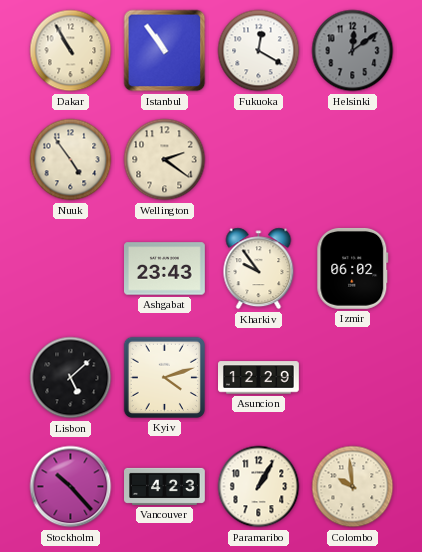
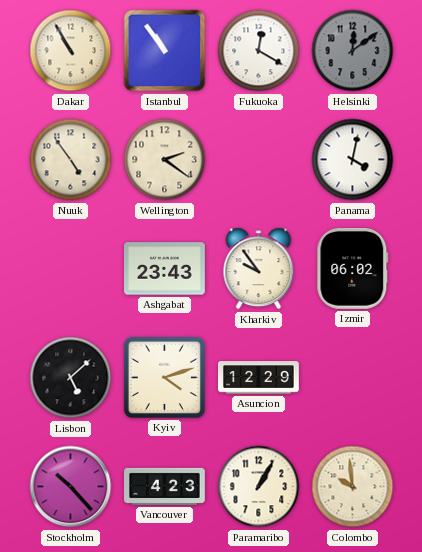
Panama: none -> 4:02 (353, 160)
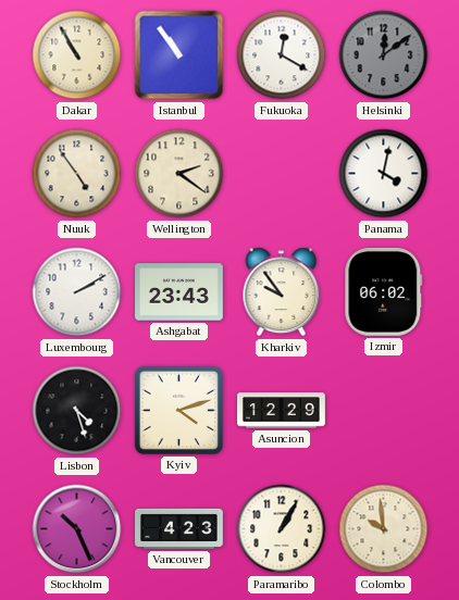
Luxembourg: none -> 2:10 (77, 292)
Lisbon: 5:08 -> 4:27 (77, 411)
Stockholm: 10:23 -> 10:26 (77, 529)
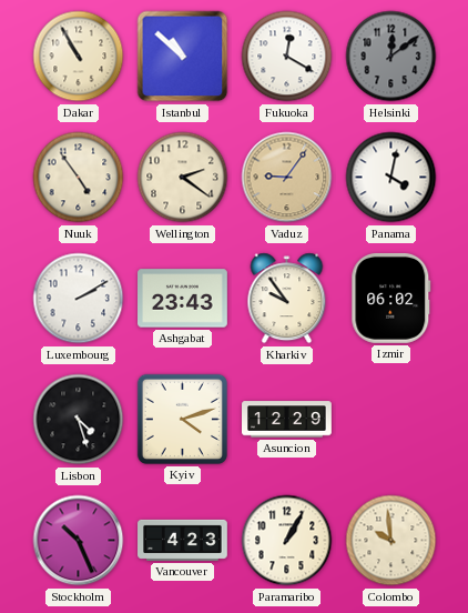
Istanbul: 10:54 -> 10:52 (183, 57)
Vaduz: none -> 9:06 (287, 178)
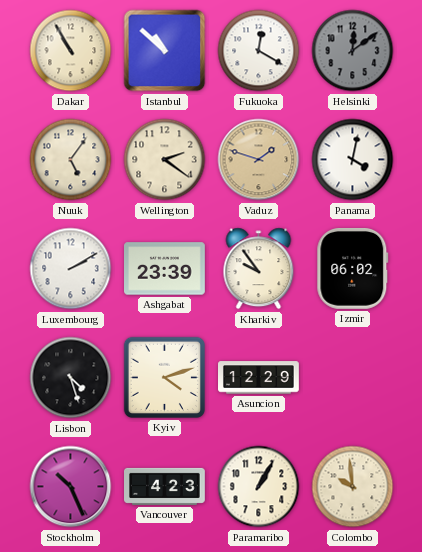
Nuuk: 4:54 -> 5:06 (71, 160)
Vaduz: 9:06 -> 1:48 (259, 160)
Ashgabat: 23:43 -> 23:39 (165, 269)
